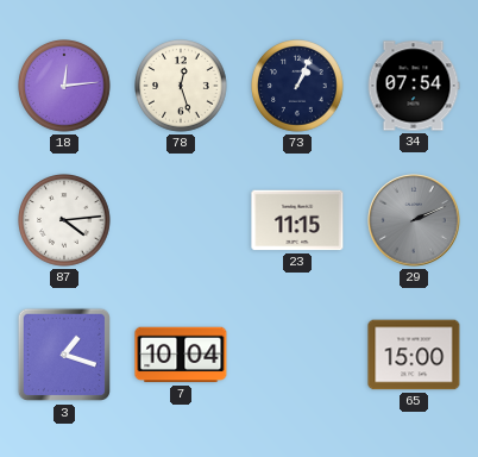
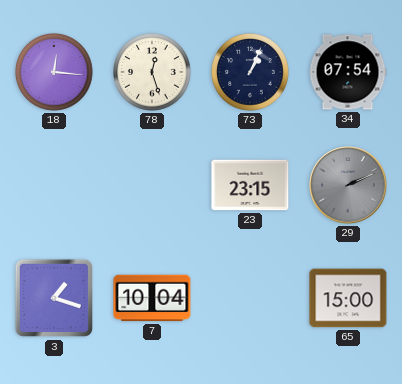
18: 12:14 -> 12:16 (55, 73)
87: 4:14 -> none (65, 221)
23: 11:15 -> 23:15 (250, 185)
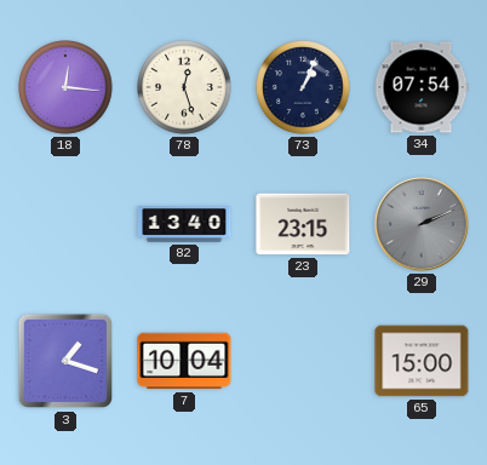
82: none -> 13:40 (184, 224)
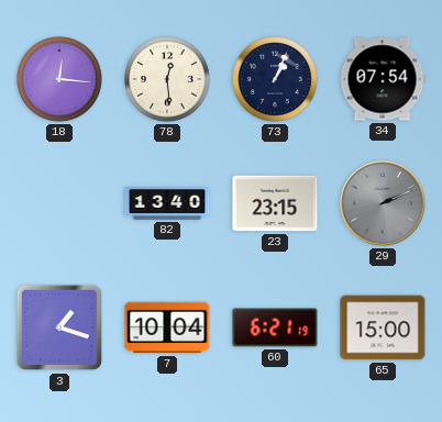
78: 12:27 -> 12:29 (168, 80)
60: none -> 6:21 (275, 327)
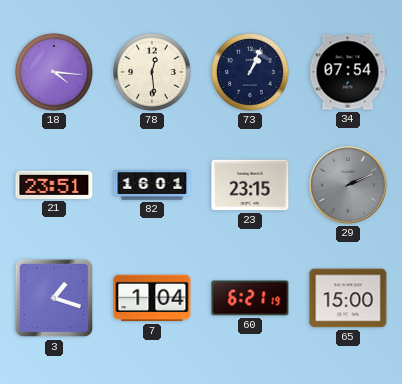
18: 12:16 -> 4:16 (55, 73)
21: none -> 23:51 (54, 185)
82: 13:40 -> 16:01 (152, 185)
7: 10:04 -> 1:04 (152, 298)
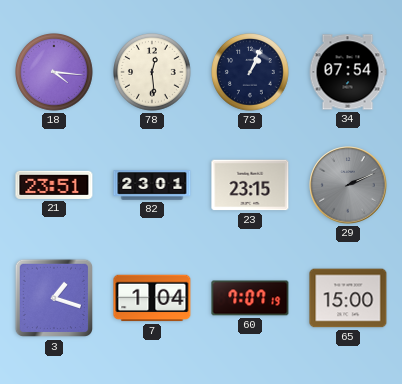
82: 16:01 -> 23:01 (152, 185)
60: 6:21 -> 7:07 (250, 298)
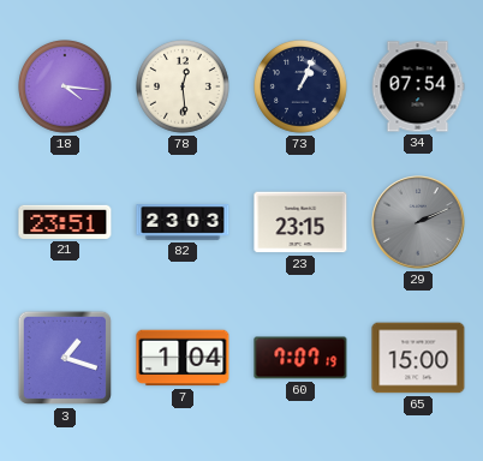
82: 23:01 -> 23:03 (183, 222)
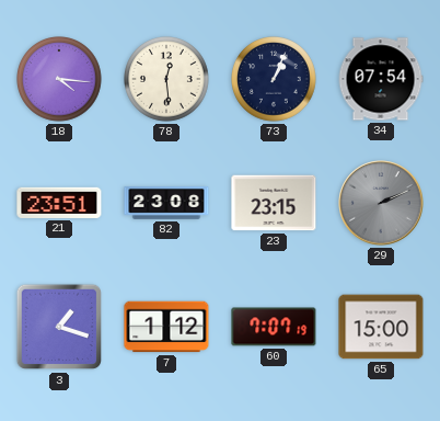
82: 23:03 -> 23:08 (166, 203)
7: 1:04 -> 1:12 (166, 327)
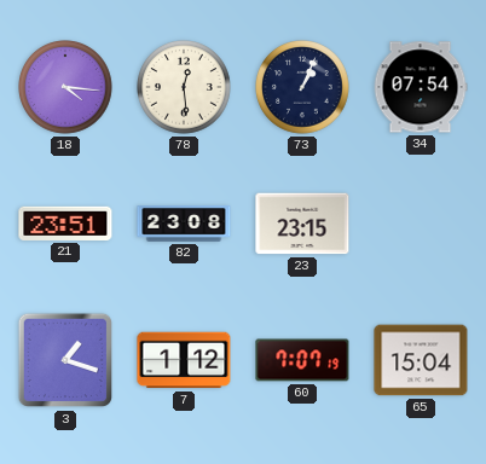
29: 2:11 -> none (381, 203)
65: 15:00 -> 15:04 (421, 360)
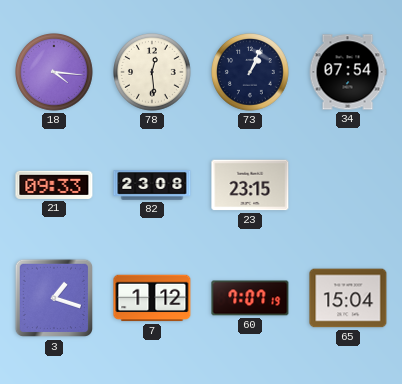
21: 23:51 -> 09:33 (54, 185)
